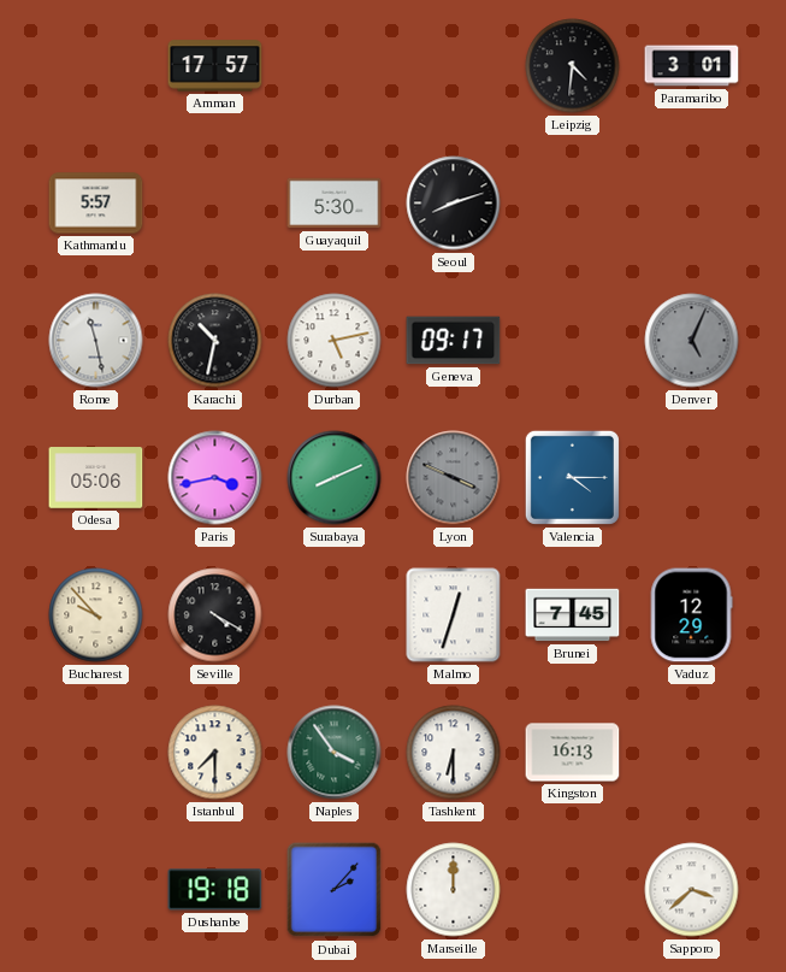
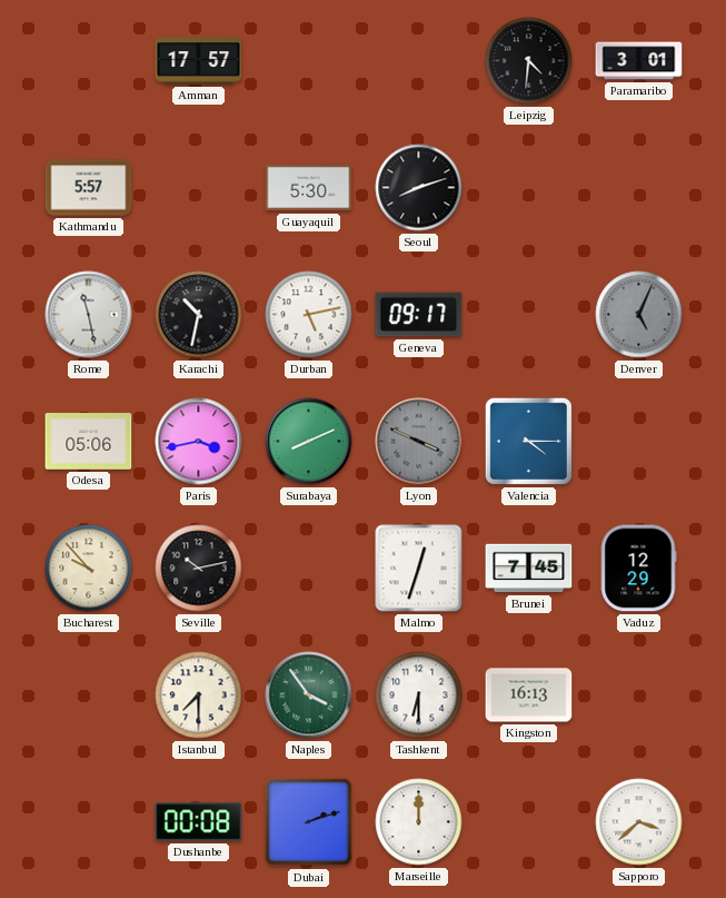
Seville: 4:20 -> 10:13 (199, 569)
Dushanbe: 19:18 -> 00:08 (199, 822)
Dubai: 2:07 -> 2:12 (309, 822)
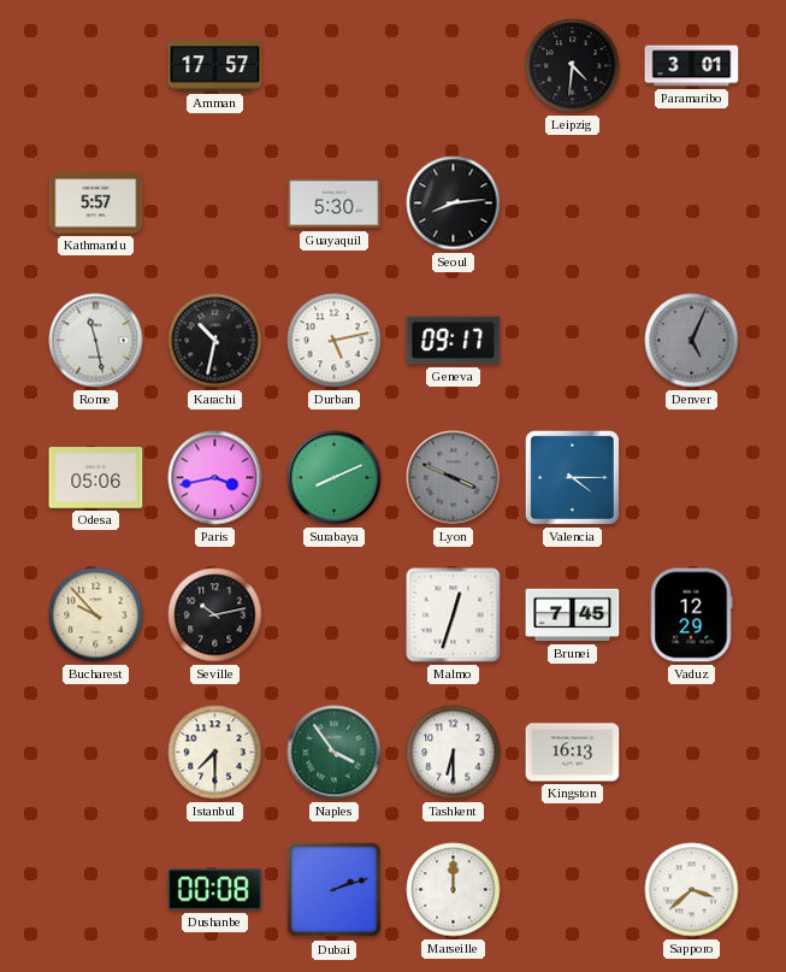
Seoul: 8:12 -> 8:14 (454, 204)
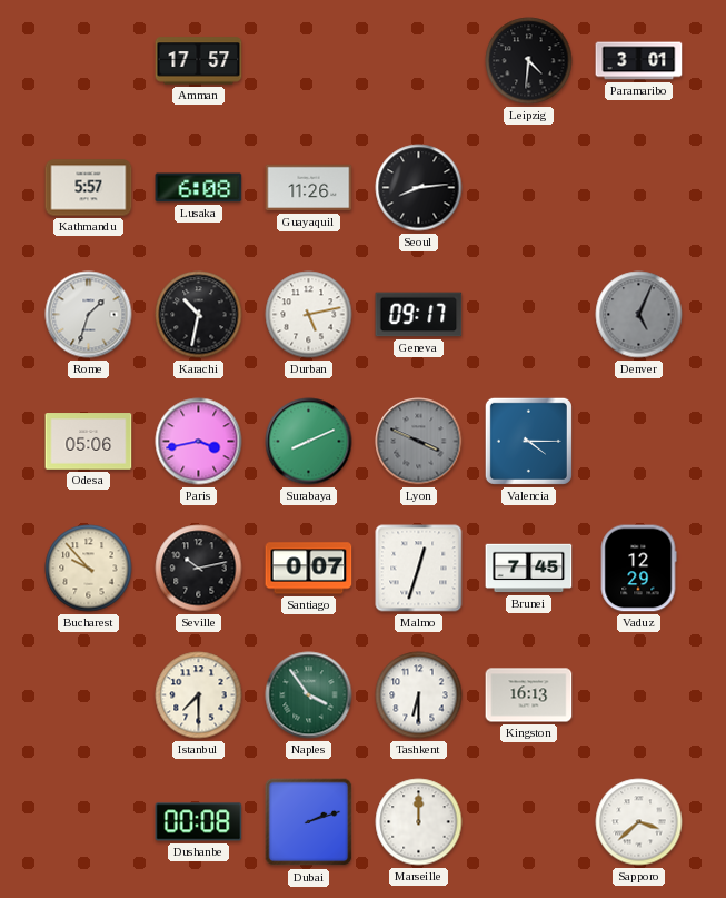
Lusaka: none -> 6:08 (199, 188)
Guayaquil: 5:30 -> 11:26 (309, 188)
Rome: 11:28 -> 1:33 (89, 315)
Santiago: none -> 0:07 (309, 569)
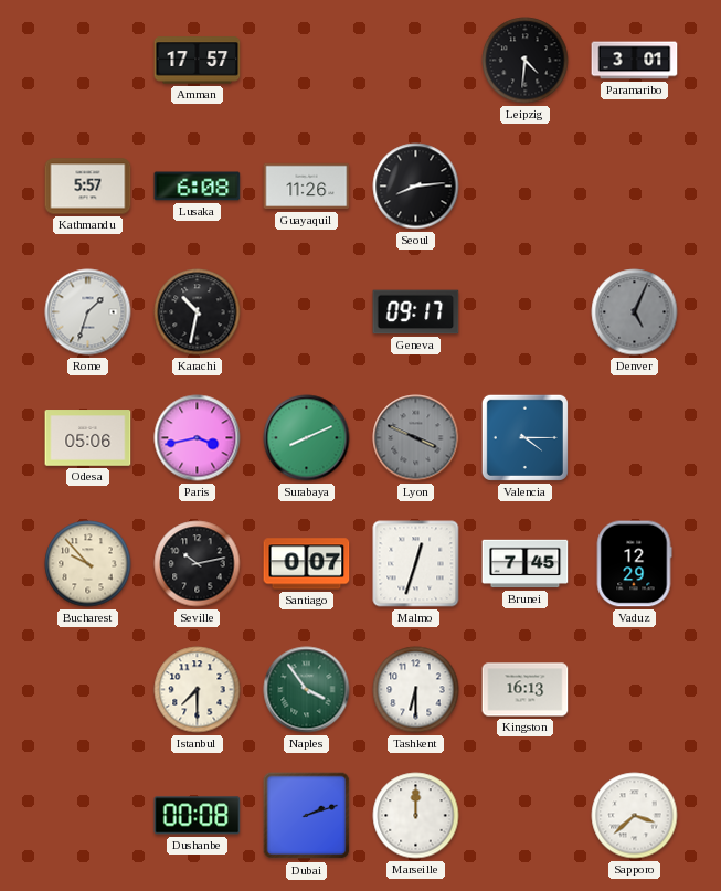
Durban: 5:13 -> none (309, 315)
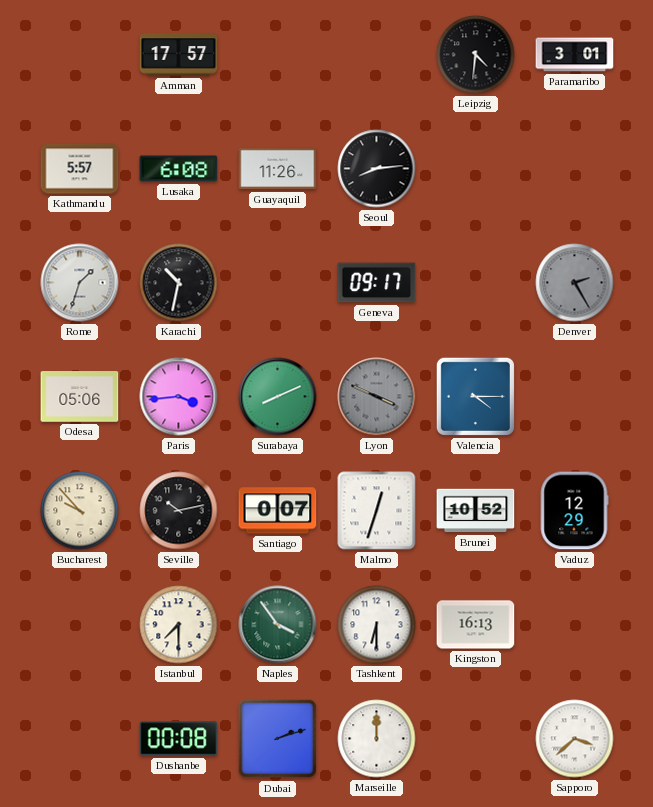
Denver: 5:04 -> 2:25 (575, 283)
Paris: 3:43 -> 3:44 (179, 397)
Brunei: 7:45 -> 10:52 (476, 511)
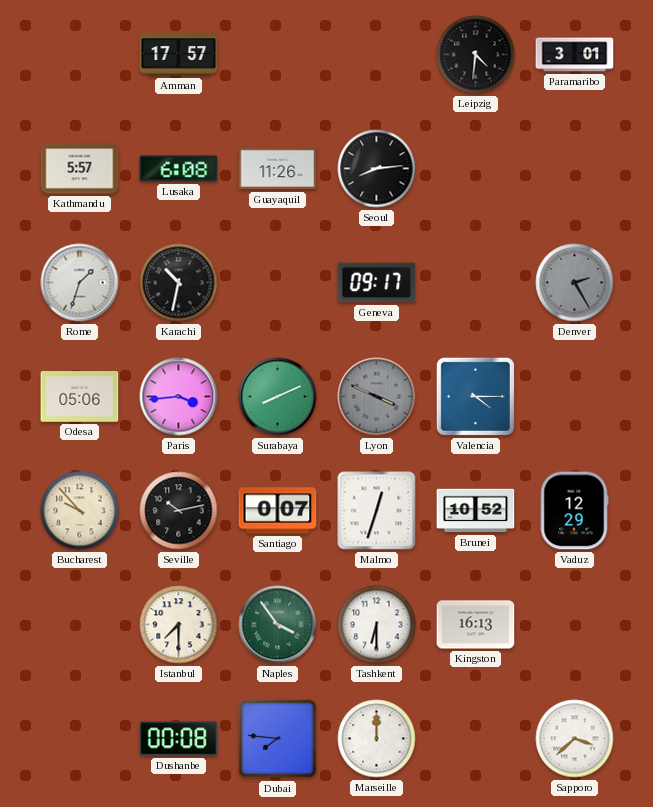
Dubai: 2:12 -> 7:46 (278, 739)
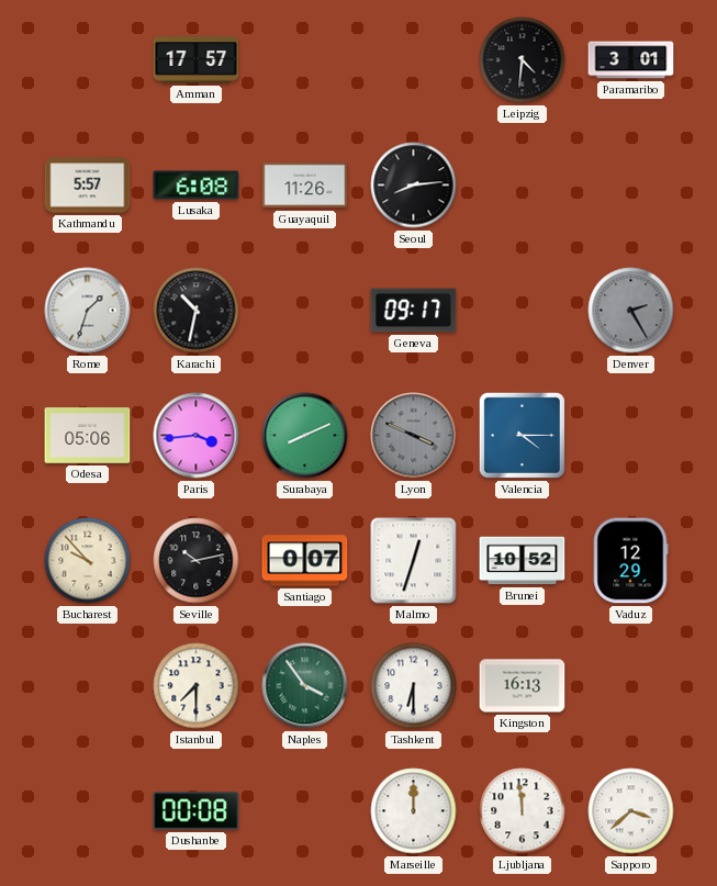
Dubai: 7:46 -> none (278, 739)
Ljubljana: none -> 11:59 (523, 811)
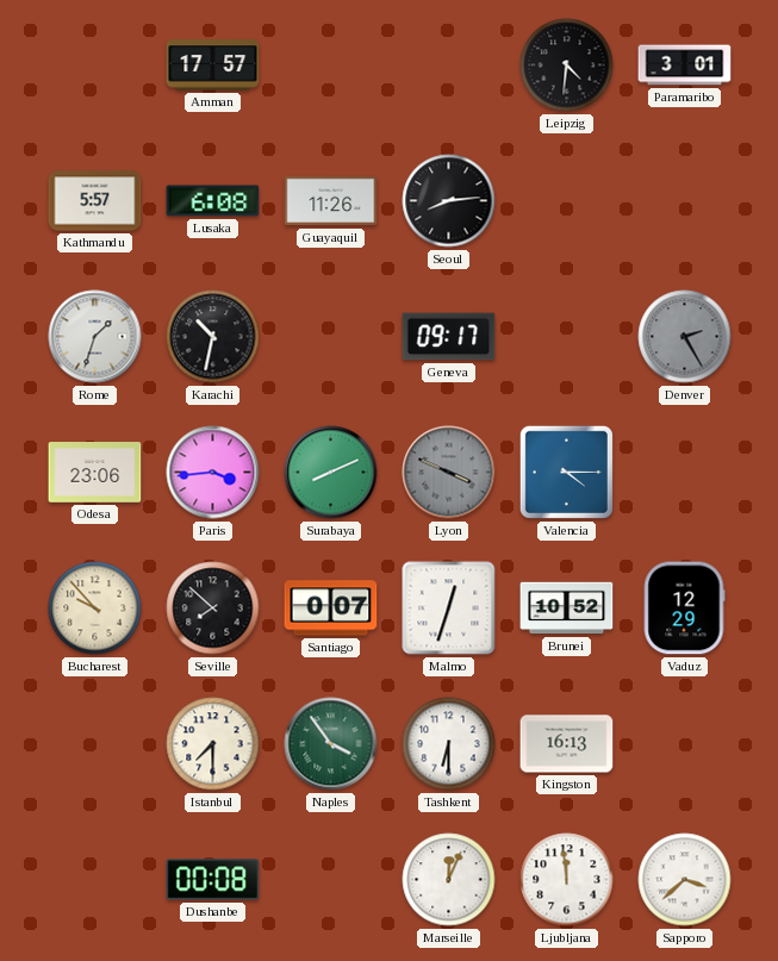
Odesa: 05:06 -> 23:06 (95, 473)
Seville: 10:13 -> 7:52 (213, 609)
Marseille: 12:00 -> 12:04 (449, 880)
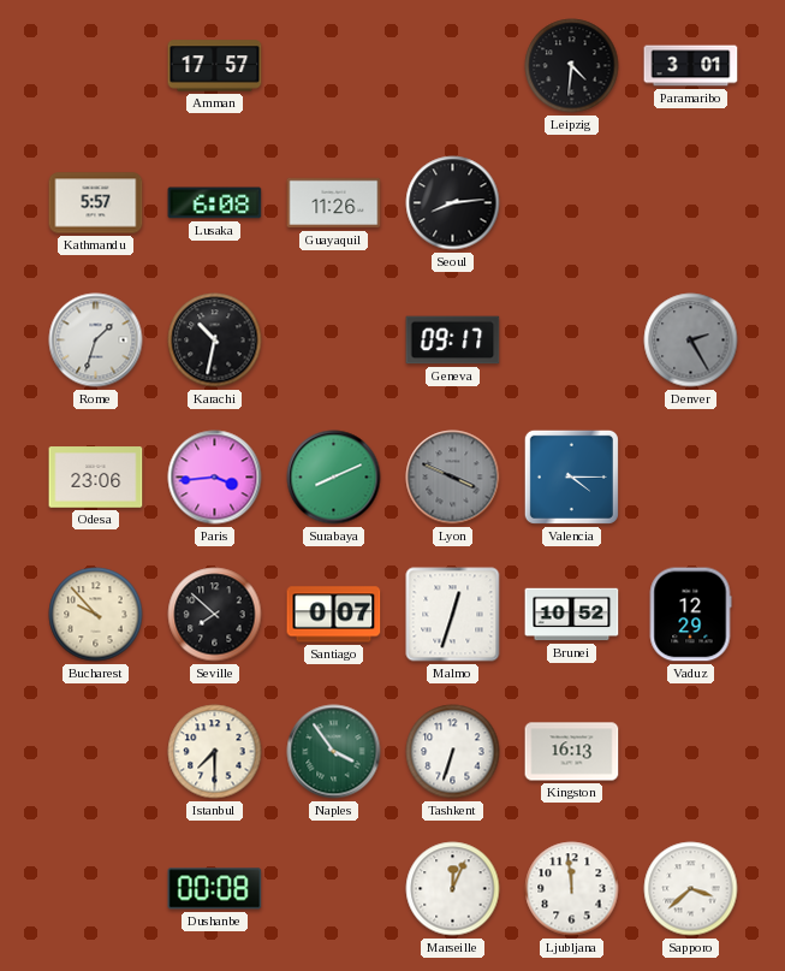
Tashkent: 6:30 -> 6:33 (453, 752)
